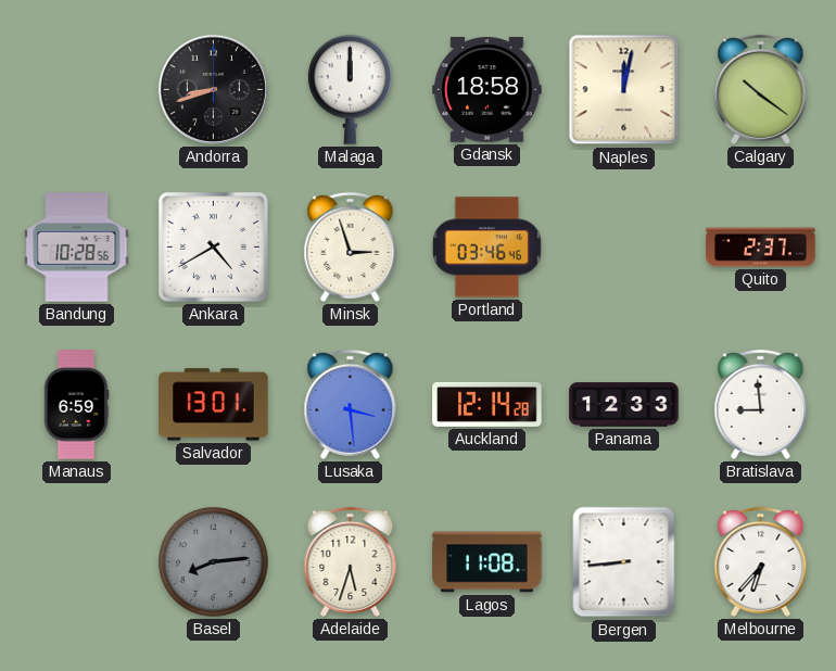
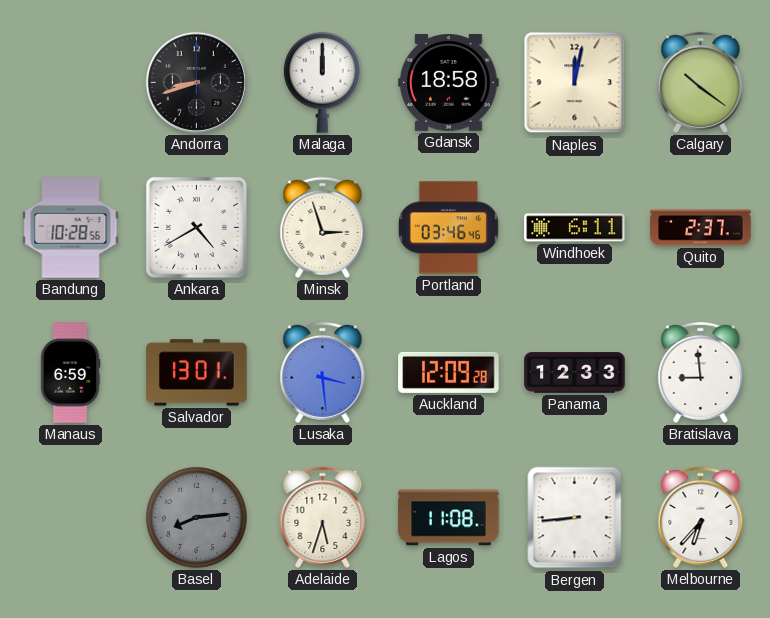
Windhoek: none -> 6:11 (575, 228)
Auckland: 12:14 -> 12:09 (449, 372)
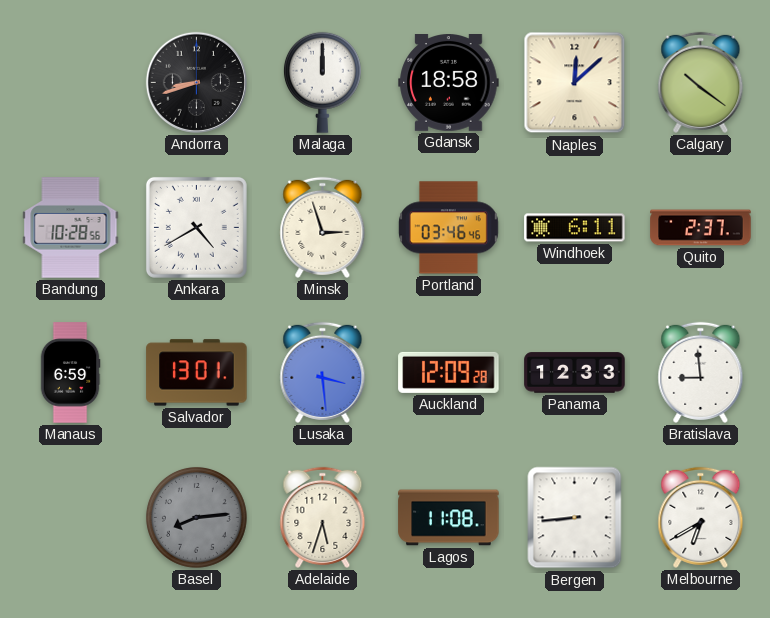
Naples: 12:02 -> 12:08 (575, 83)
Melbourne: 6:37 -> 6:40 (701, 517)
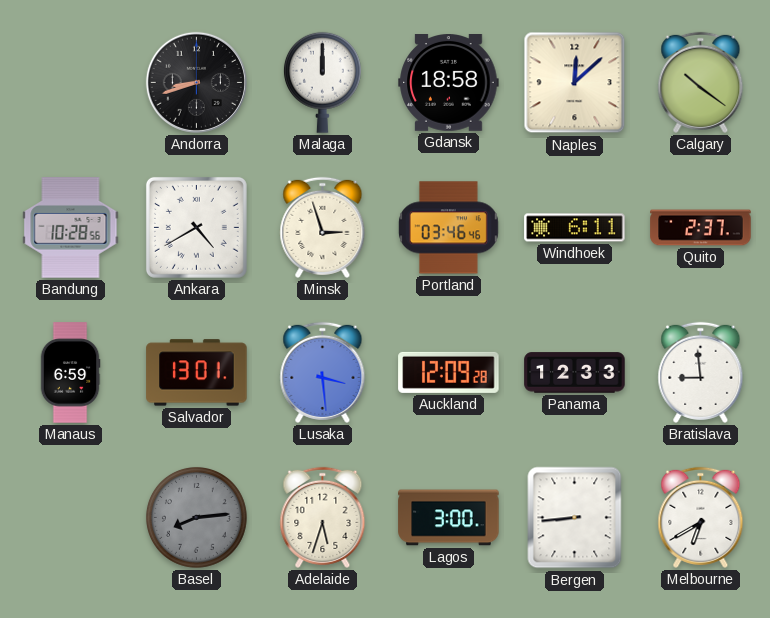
Lagos: 11:08 -> 3:00 (449, 518)
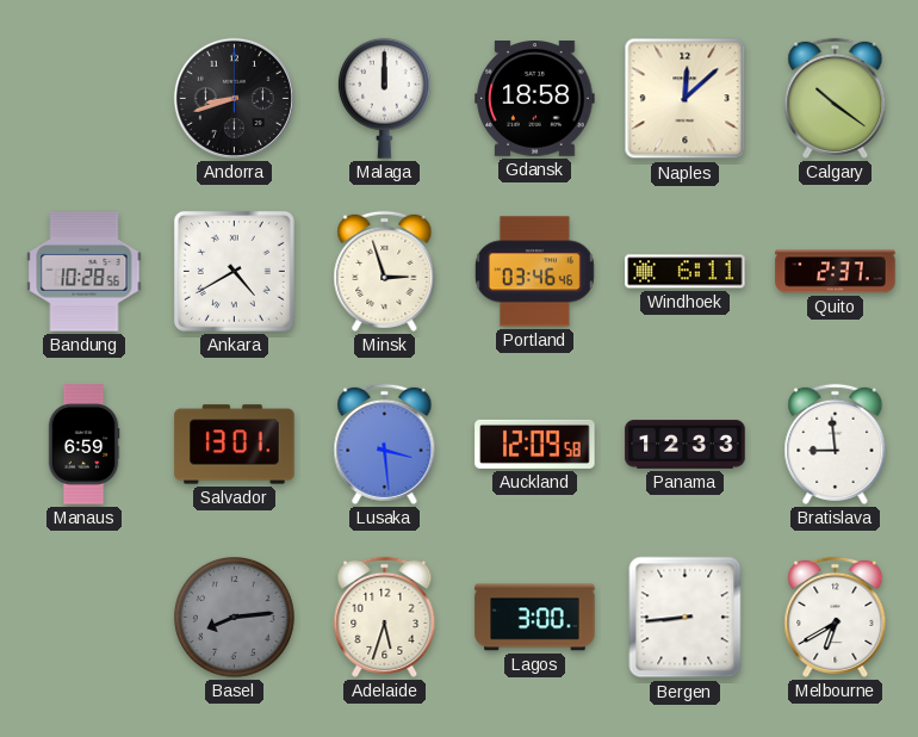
Auckland: 12:09:28 -> 12:09:58 (535, 444)
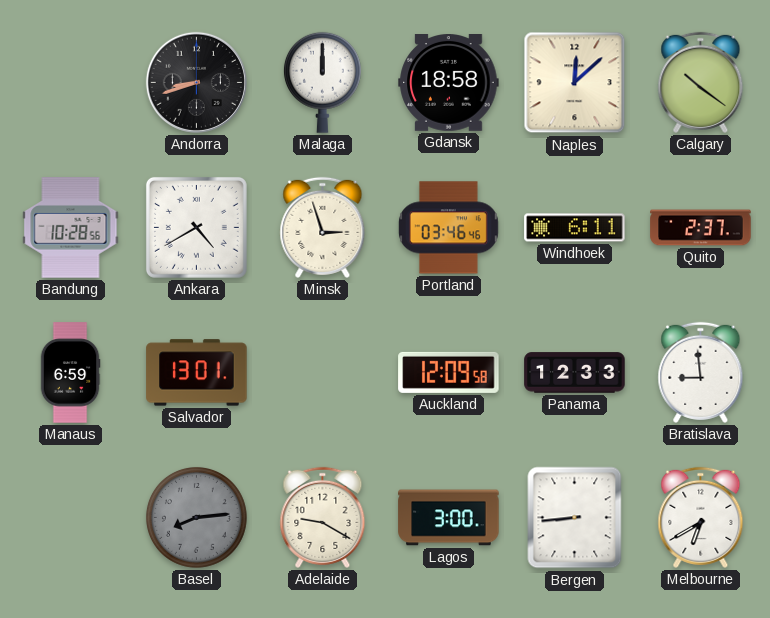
Lusaka: 3:29 -> none (385, 444)
Adelaide: 5:33 -> 9:20 (323, 517)
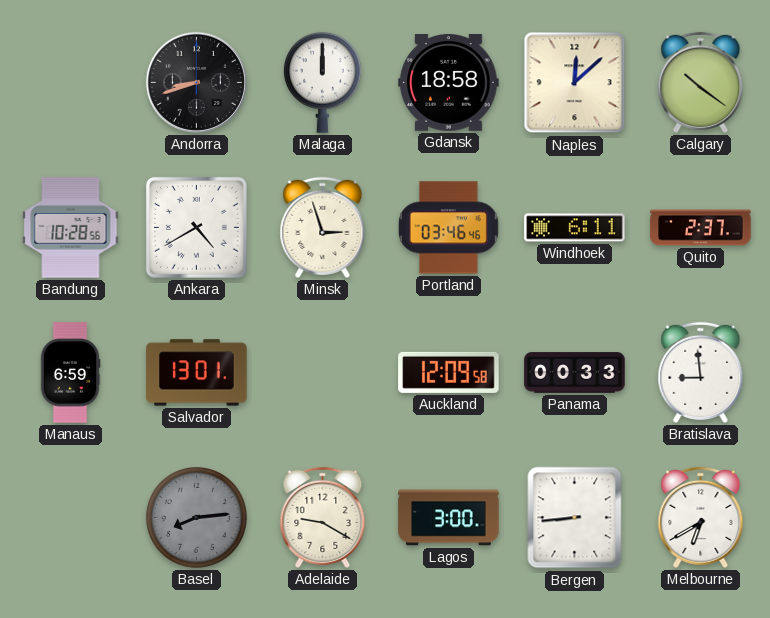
Panama: 12:33 -> 00:33 (575, 373)
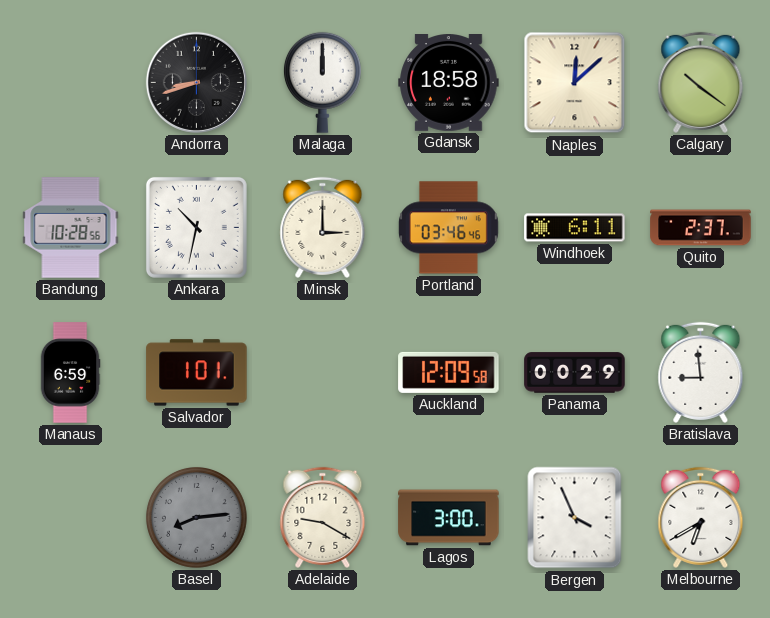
Ankara: 4:40 -> 10:32 (196, 227)
Minsk: 2:57 -> 3:00 (323, 227)
Salvador: 13:01 -> 1:01 (197, 373)
Panama: 00:33 -> 00:29 (575, 373)
Bergen: 8:44 -> 3:56 (575, 518)
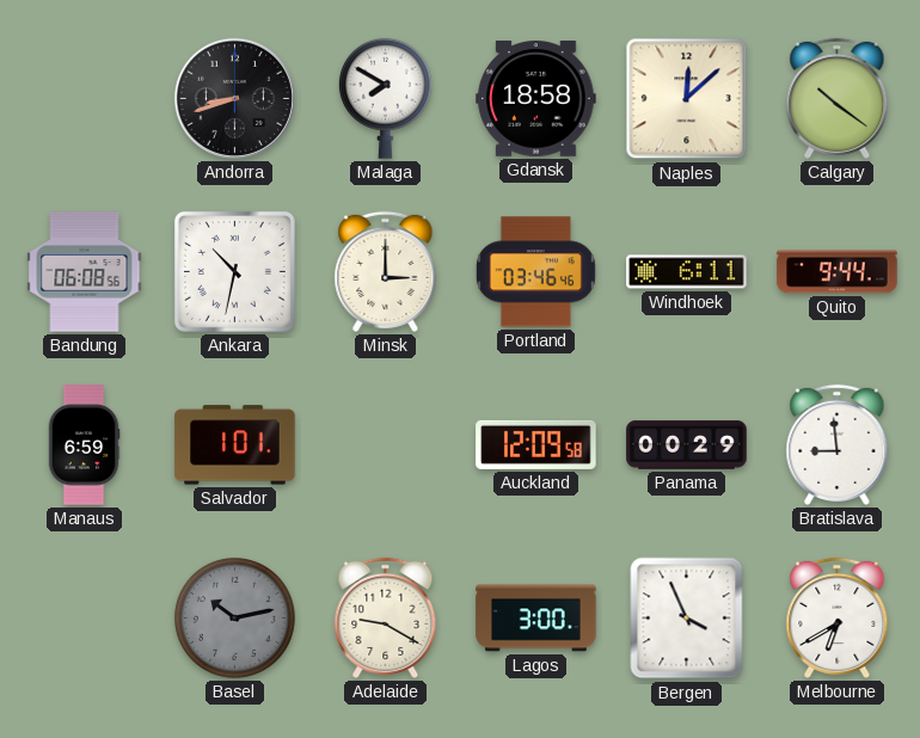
Malaga: 12:00 -> 7:50 (385, 98)
Bandung: 10:28 -> 06:08 (85, 272)
Quito: 2:37 -> 9:44 (838, 272)
Basel: 8:14 -> 10:13 (234, 617)
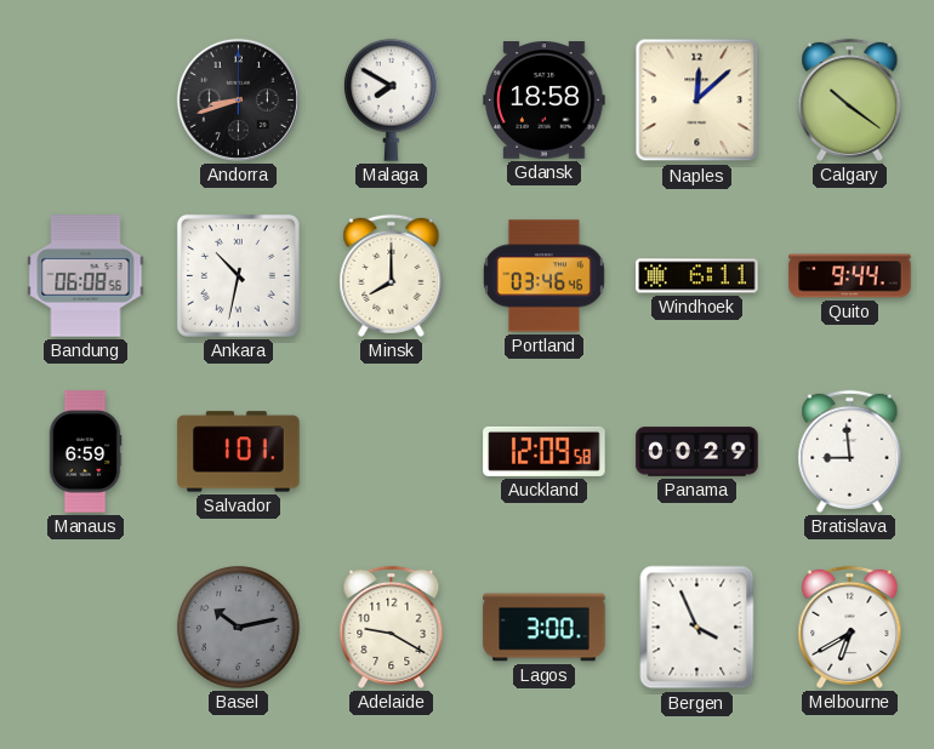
Minsk: 3:00 -> 8:00 (392, 275)
